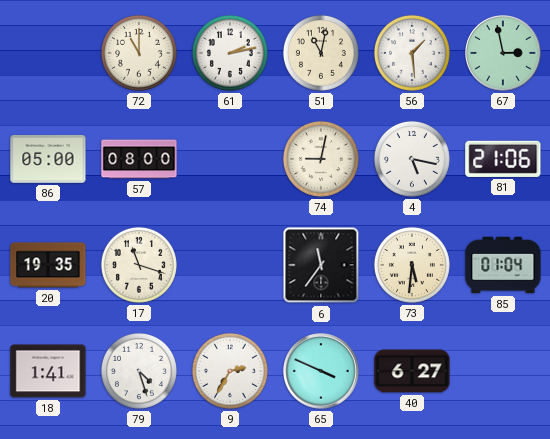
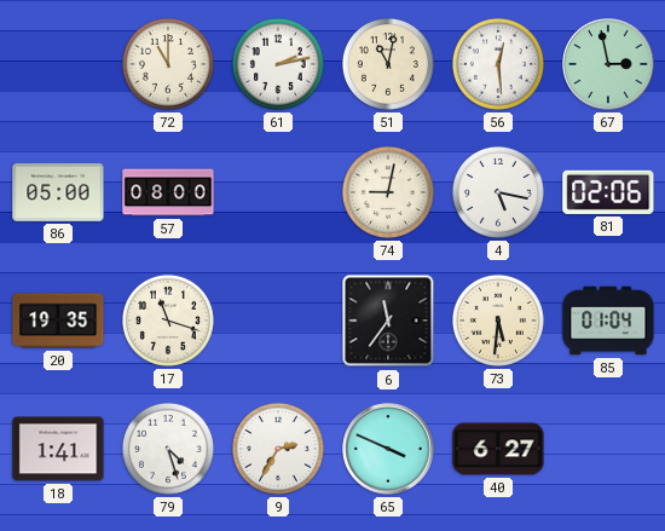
56: 1:29 -> 12:29 (498, 64)
81: 21:06 -> 02:06 (608, 192)
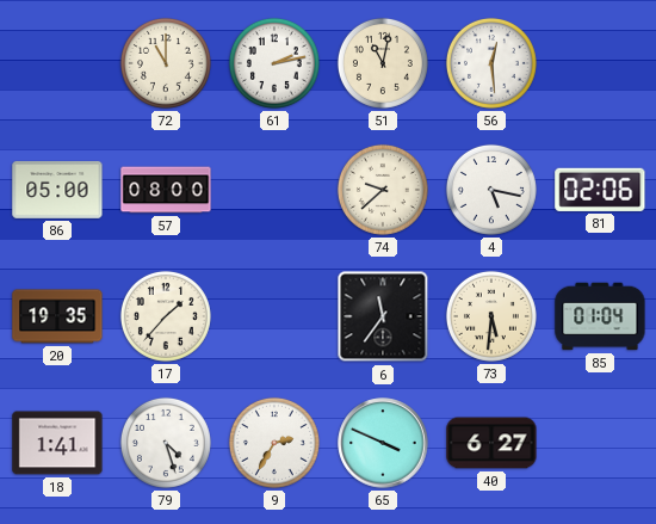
67: 2:58 -> none (608, 64)
74: 9:02 -> 9:38 (383, 190)
17: 11:18 -> 1:37 (166, 316)
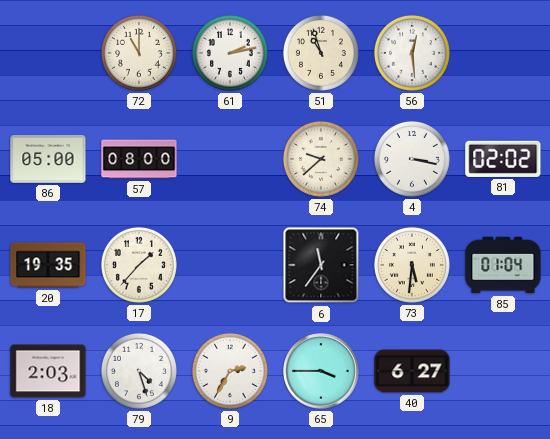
51: 11:02 -> 10:57 (321, 53)
4: 5:17 -> 3:17 (412, 159)
81: 02:06 -> 02:02 (503, 159)
18: 1:41 -> 2:03 (48, 371)
65: 3:49 -> 3:45 (321, 371)
